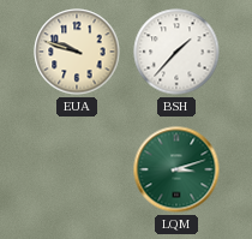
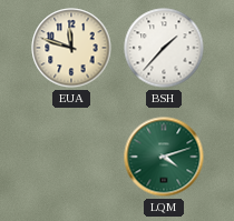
EUA: 9:48 -> 11:48 (71, 48)
LQM: 3:12 -> 4:12 (164, 157)
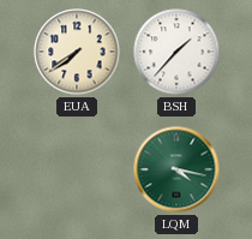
EUA: 11:48 -> 7:39 (77, 52)
LQM: 4:12 -> 4:17 (176, 169)
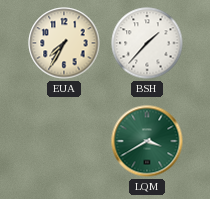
EUA: 7:39 -> 7:35 (64, 43)
LQM: 4:17 -> 3:40 (147, 141)
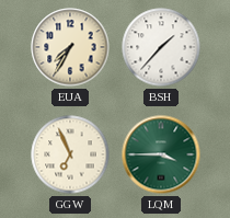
GGW: none -> 6:56 (70, 154)
LQM: 3:40 -> 3:45 (161, 154)
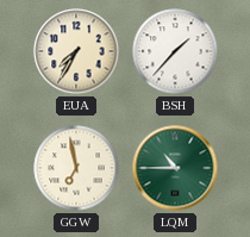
GGW: 6:56 -> 6:58 (76, 168)
LQM: 3:45 -> 10:45 (175, 168)
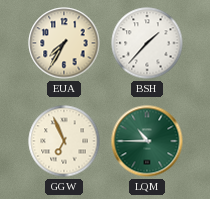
GGW: 6:58 -> 6:56 (64, 141)
